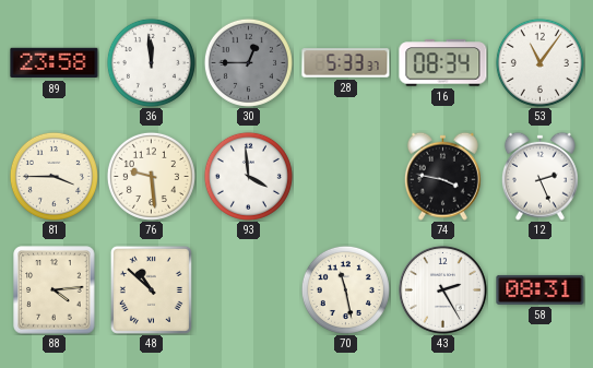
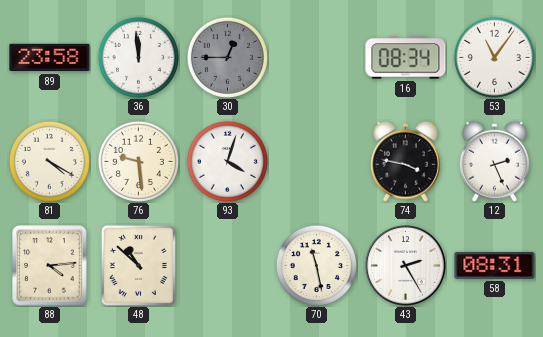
28: 5:33 -> none (346, 63)
81: 3:45 -> 4:20 (49, 161)
93: 3:59 -> 4:03 (227, 161)
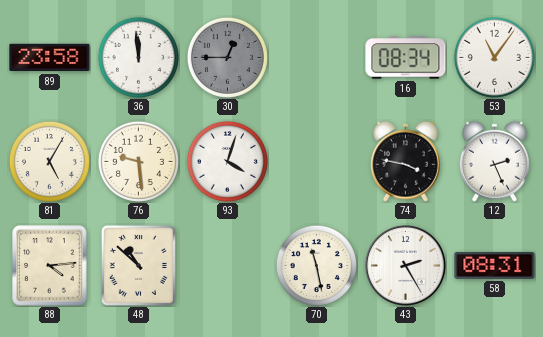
81: 4:20 -> 5:05 (49, 161)
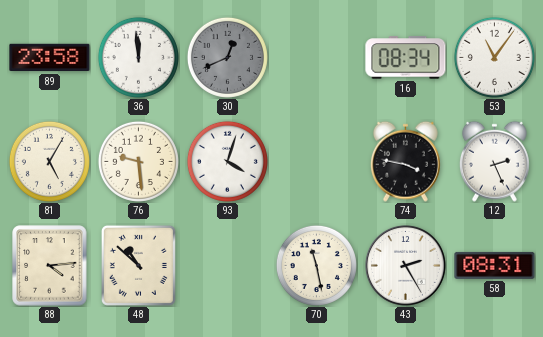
30: 12:45 -> 12:41 (227, 57)
